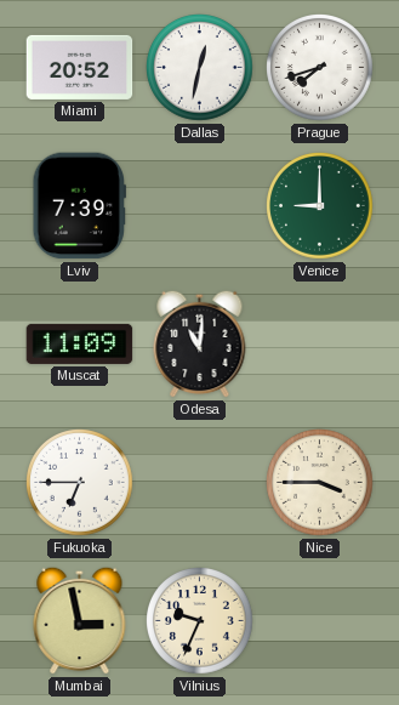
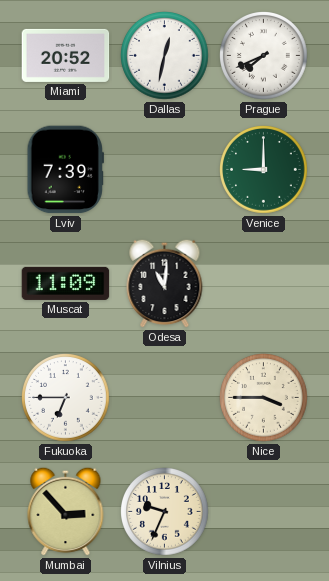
Prague: 7:42 -> 7:41 (264, 56)
Mumbai: 2:58 -> 2:53 (66, 511)
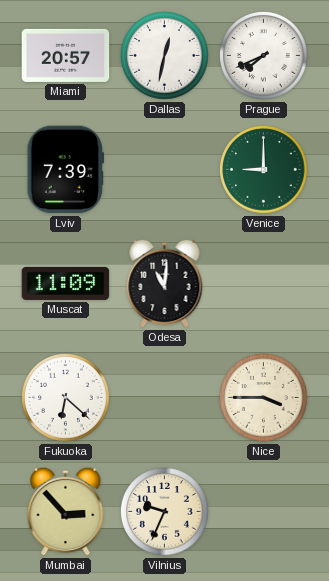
Miami: 20:52 -> 20:57 (66, 55)
Fukuoka: 6:45 -> 6:22 (66, 398)
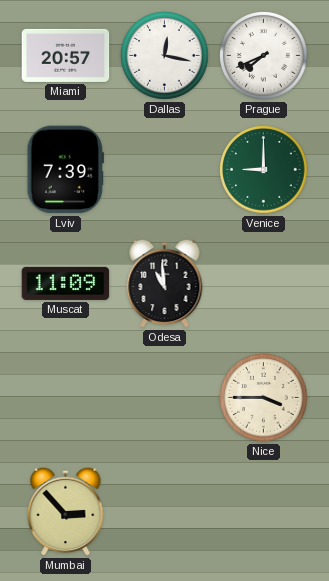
Dallas: 12:32 -> 12:17 (165, 56)
Odesa: 11:01 -> 10:59 (165, 283)
Fukuoka: 6:22 -> none (66, 398)
Vilnius: 9:34 -> none (165, 512)
